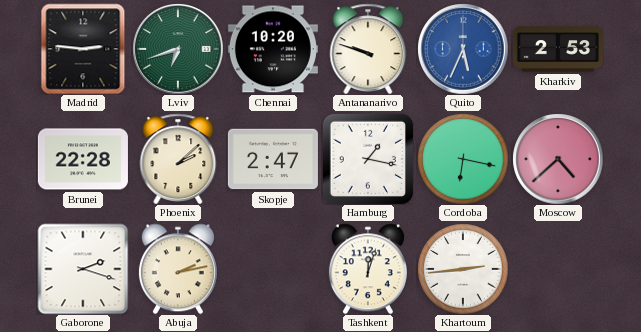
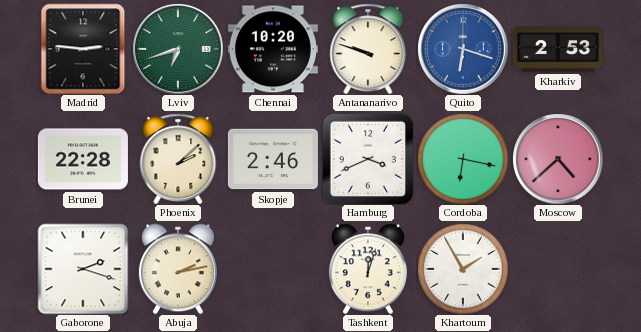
Quito: 5:34 -> 6:18 (463, 49)
Skopje: 2:47 -> 2:46 (273, 159)
Hamburg: 1:17 -> 3:41 (368, 159)
Khartoum: 2:44 -> 1:55 (463, 269)
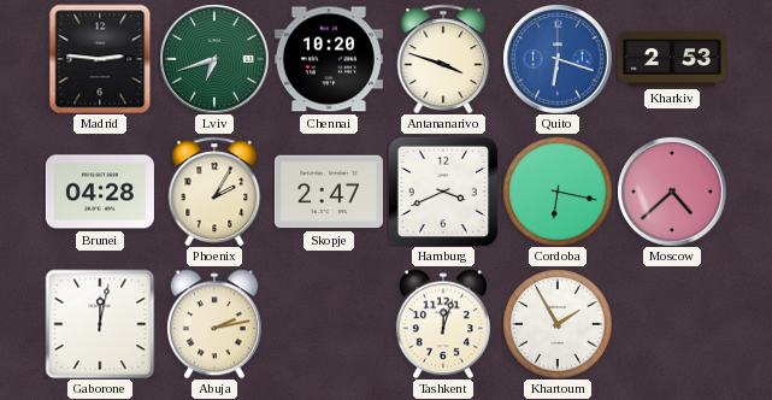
Antananarivo: 9:48 -> 3:48 (443, 59)
Brunei: 22:28 -> 04:28 (100, 192)
Phoenix: 2:08 -> 2:05 (214, 192)
Skopje: 2:46 -> 2:47 (329, 192)
Gaborone: 2:18 -> 12:02 (100, 324)
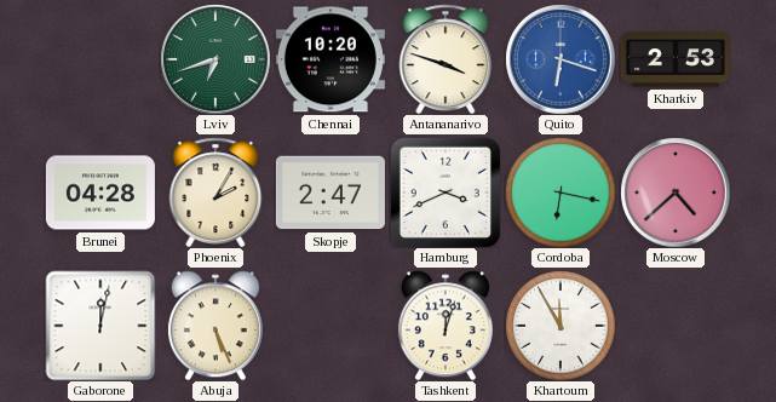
Madrid: 2:46 -> none (100, 59)
Abuja: 2:13 -> 5:26 (215, 326)
Khartoum: 1:55 -> 11:55 (561, 326)
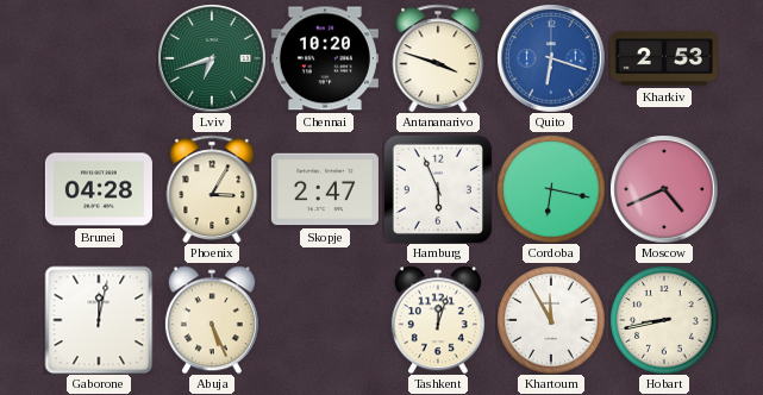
Phoenix: 2:05 -> 3:05 (212, 189)
Hamburg: 3:41 -> 5:56 (438, 189)
Moscow: 4:38 -> 4:41 (664, 189)
Hobart: none -> 8:43 (664, 320)
